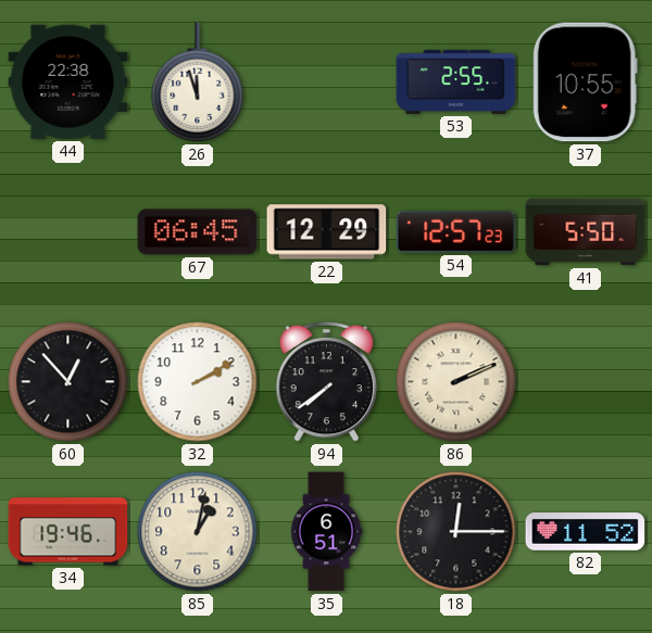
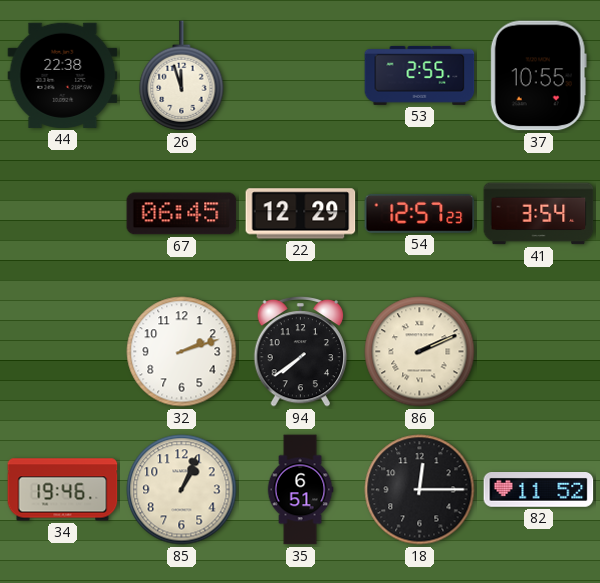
41: 5:50 -> 3:54 (539, 214)
60: 12:53 -> none (68, 382)
32: 2:10 -> 2:12 (182, 352)
85: 1:02 -> 1:04 (182, 490)
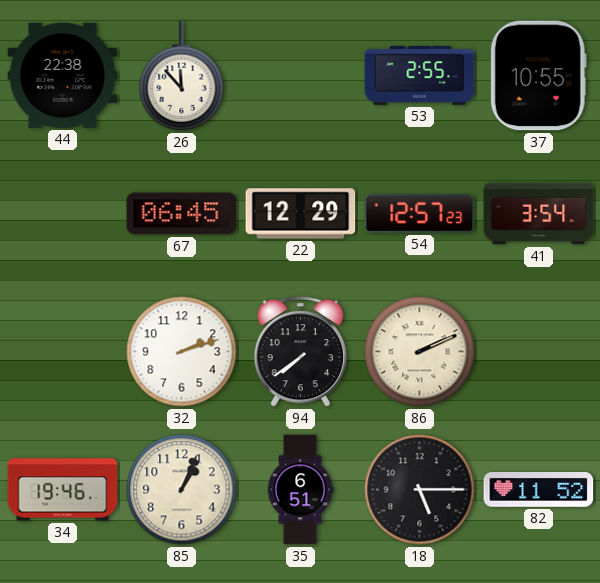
26: 11:57 -> 11:53 (182, 76)
18: 12:15 -> 5:15 (420, 490)
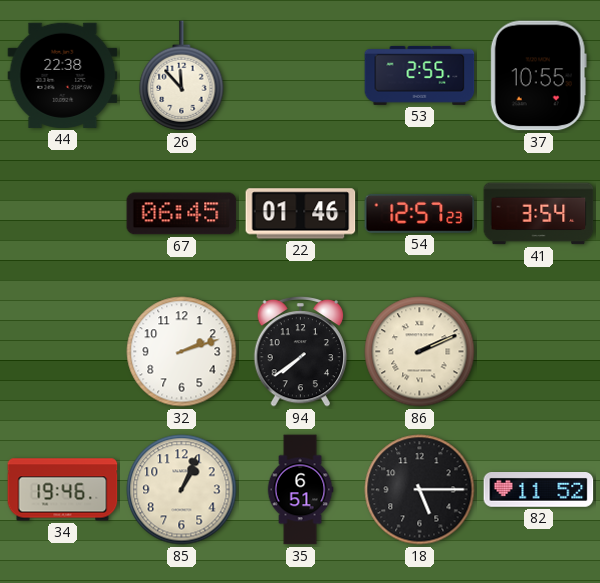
22: 12:29 -> 01:46 (301, 214)
